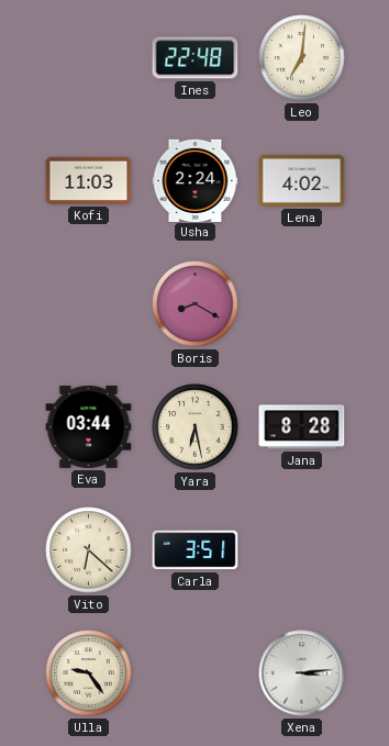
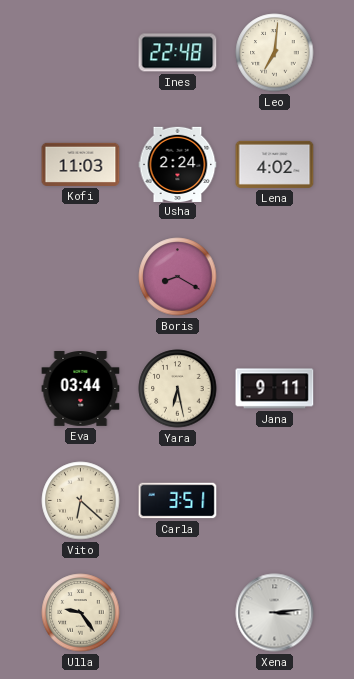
Jana: 8:28 -> 9:11 (275, 389)
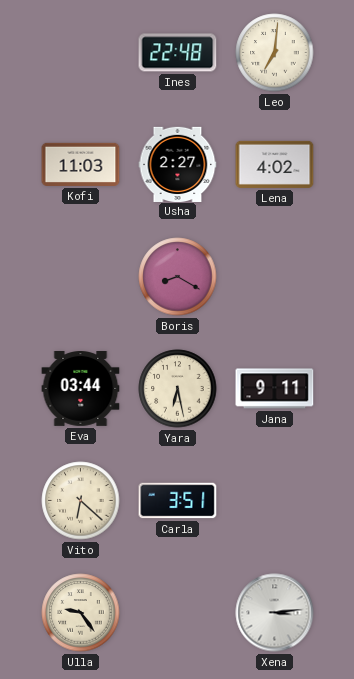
Usha: 2:24 -> 2:27 (178, 164)
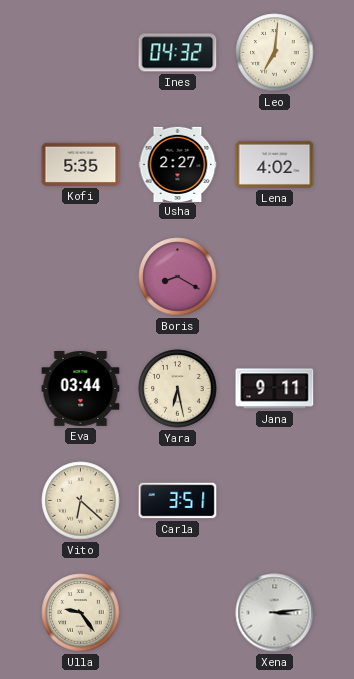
Ines: 22:48 -> 04:32 (178, 53)
Kofi: 11:03 -> 5:35 (81, 164)
